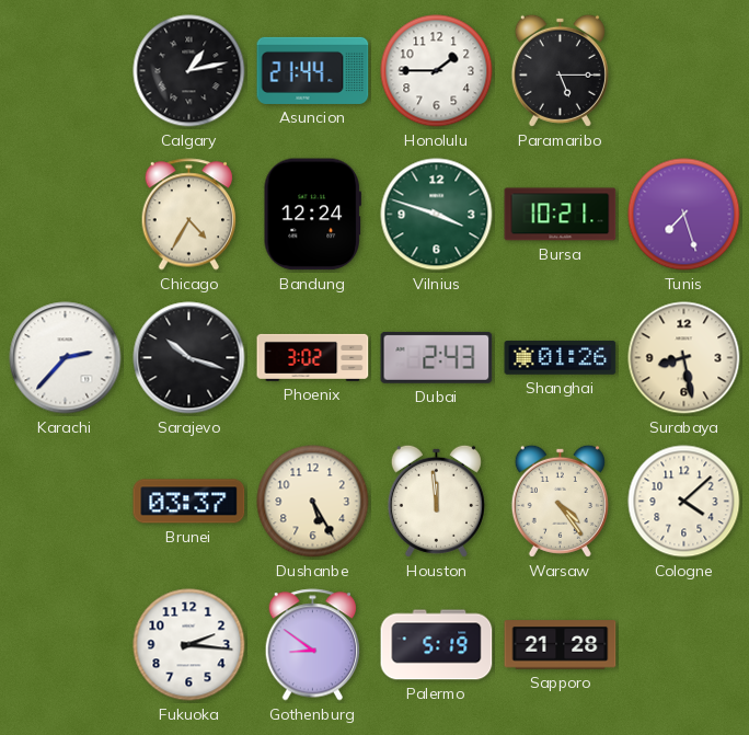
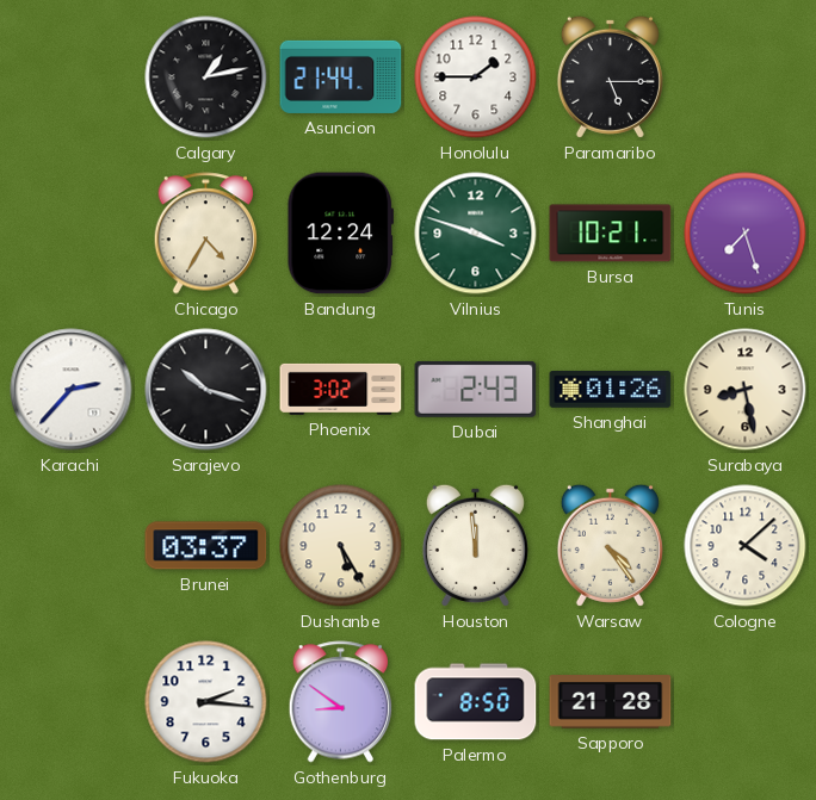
Palermo: 5:19 -> 8:50 (476, 702)
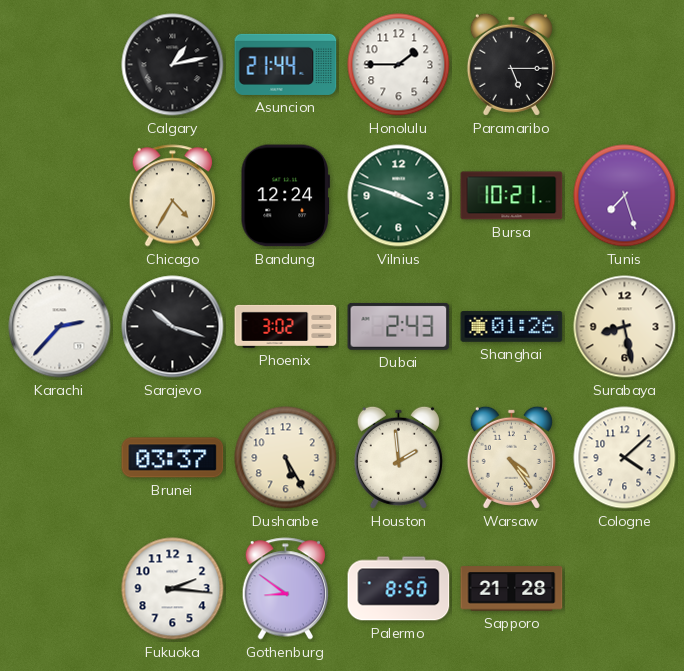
Houston: 11:59 -> 1:59 (398, 457)
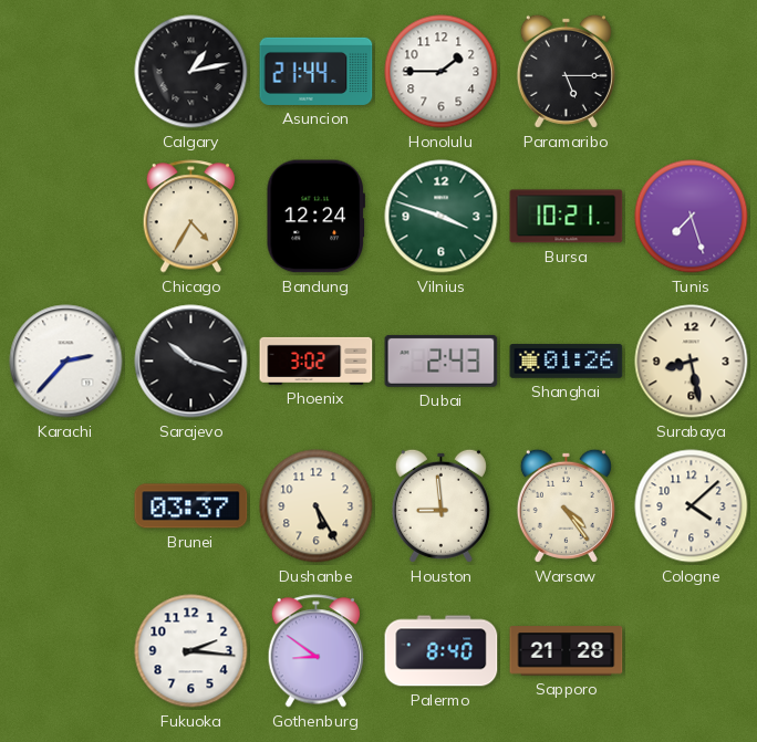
Houston: 1:59 -> 8:59 (440, 505)
Palermo: 8:50 -> 8:40 (442, 651)
